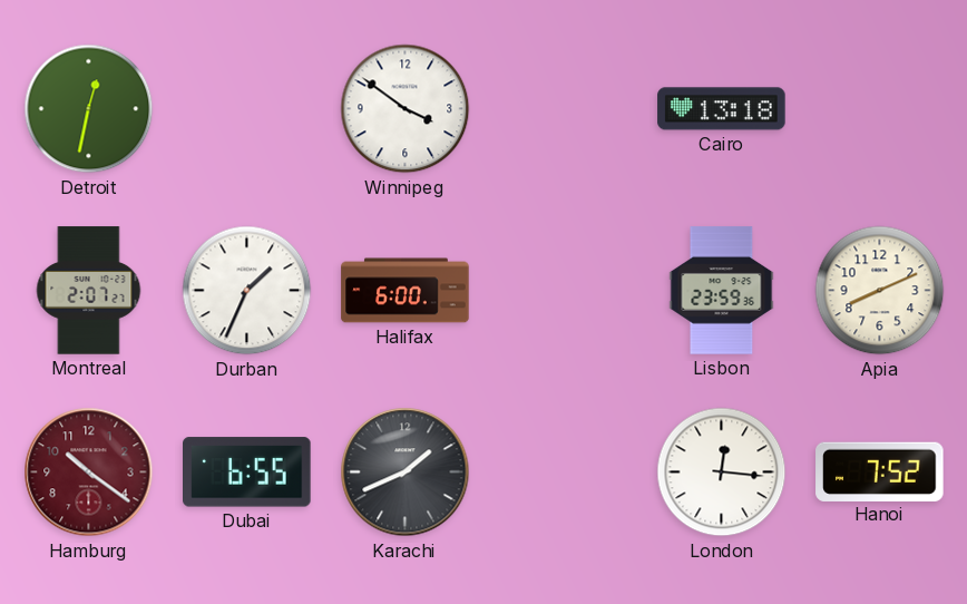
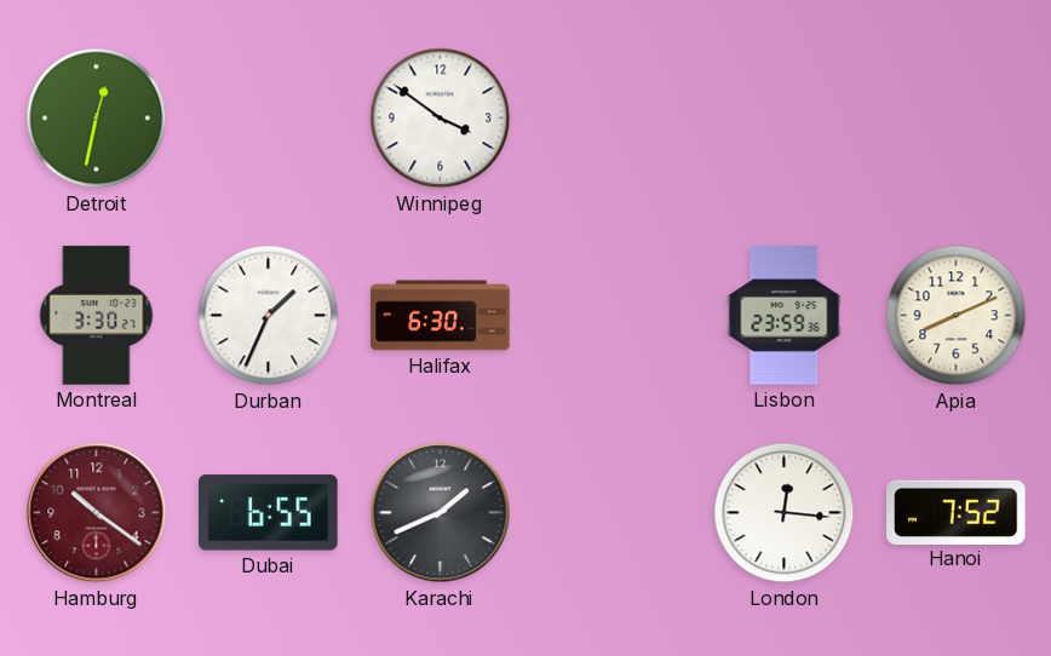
Cairo: 13:18 -> none (722, 109)
Montreal: 2:07 -> 3:30 (97, 316)
Halifax: 6:00 -> 6:30 (441, 316)
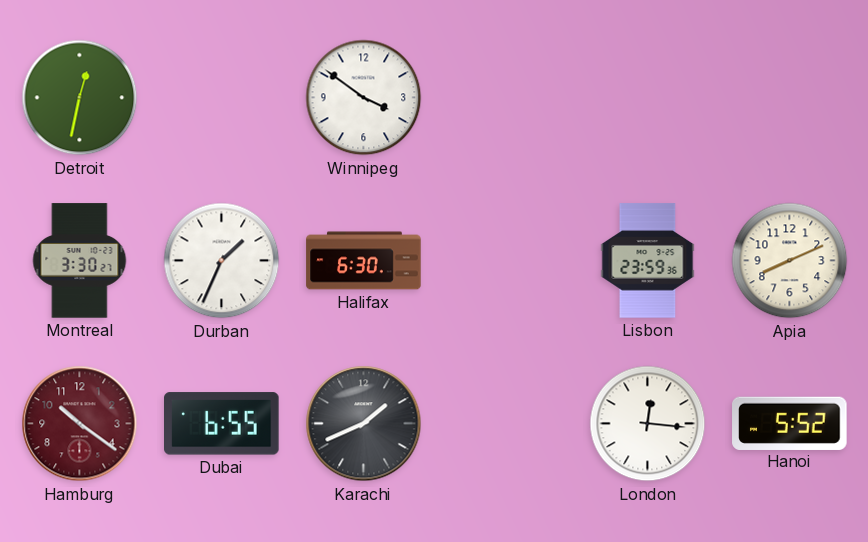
Hanoi: 7:52 -> 5:52 (790, 423)
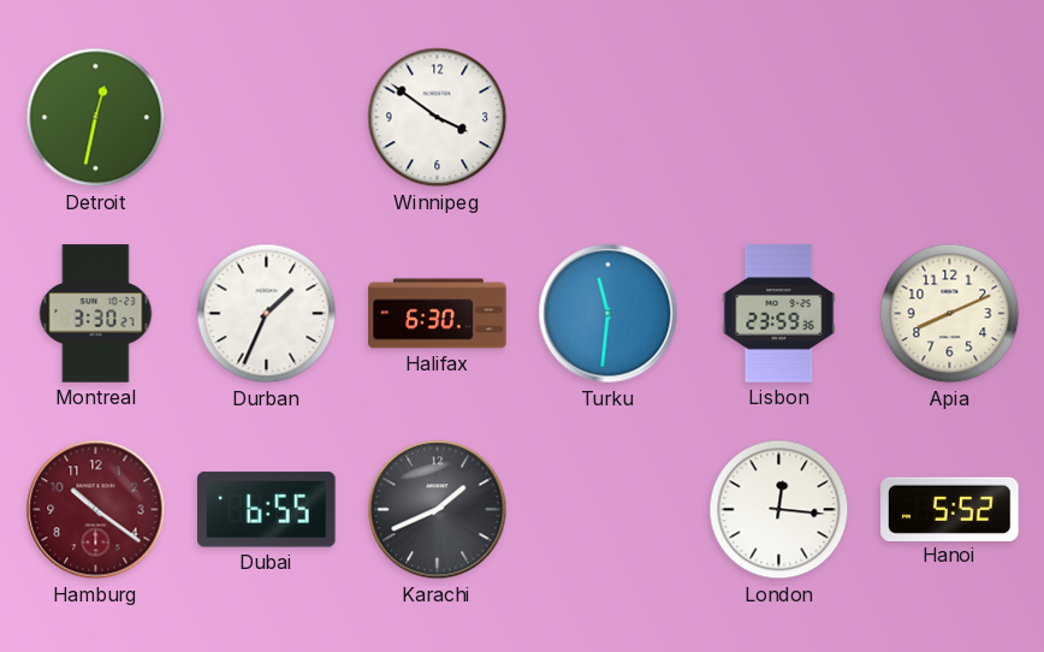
Turku: none -> 11:31 (609, 314)
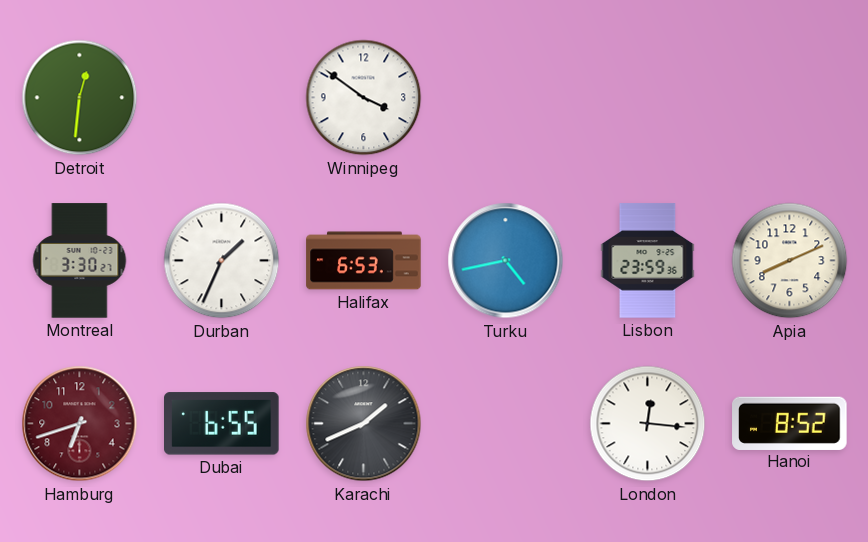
Detroit: 12:32 -> 12:31 (80, 98)
Halifax: 6:30 -> 6:53 (364, 261)
Turku: 11:31 -> 4:43 (506, 261)
Hamburg: 10:21 -> 6:42 (80, 424)
Hanoi: 5:52 -> 8:52 (790, 423)
